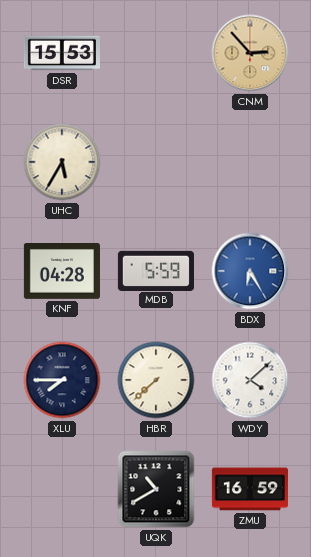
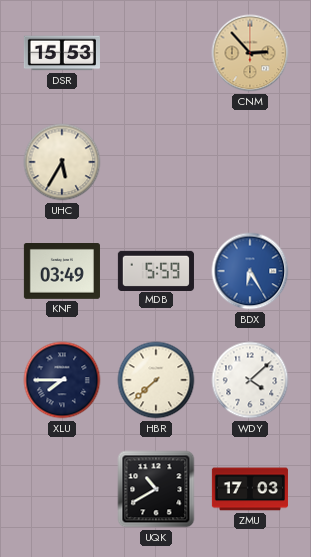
KNF: 04:28 -> 03:49 (62, 272)
ZMU: 16:59 -> 17:03 (250, 489)
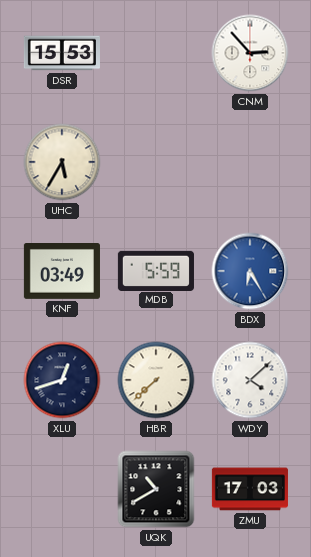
CNM dial: champagne -> white (250, 53)
XLU: 7:45 -> 12:42 (62, 380)
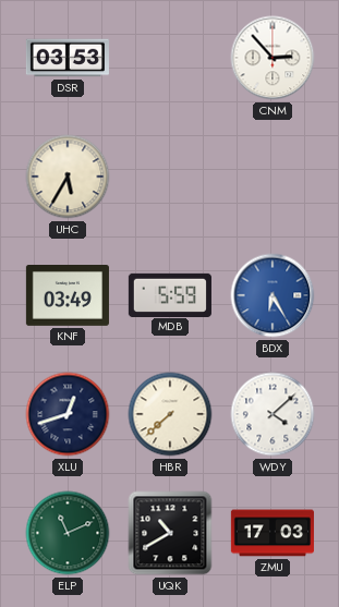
DSR: 15:53 -> 03:53 (68, 58)
ELP: none -> 11:11 (68, 533)
